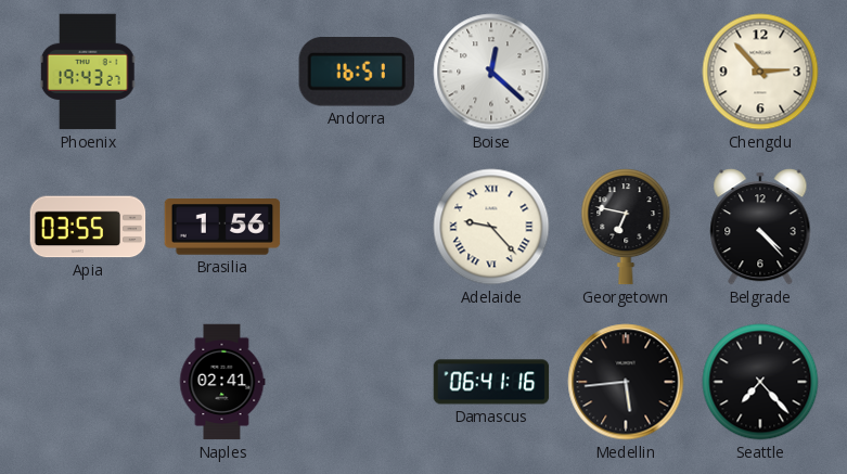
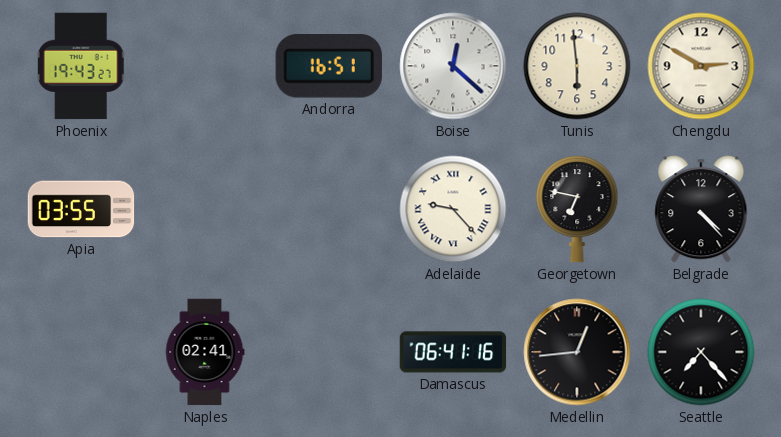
Tunis: none -> 5:59 (577, 66)
Chengdu: 2:53 -> 2:50 (701, 66)
Brasilia: 1:56 -> none (222, 227)
Medellin: 5:44 -> 12:44 (577, 352)
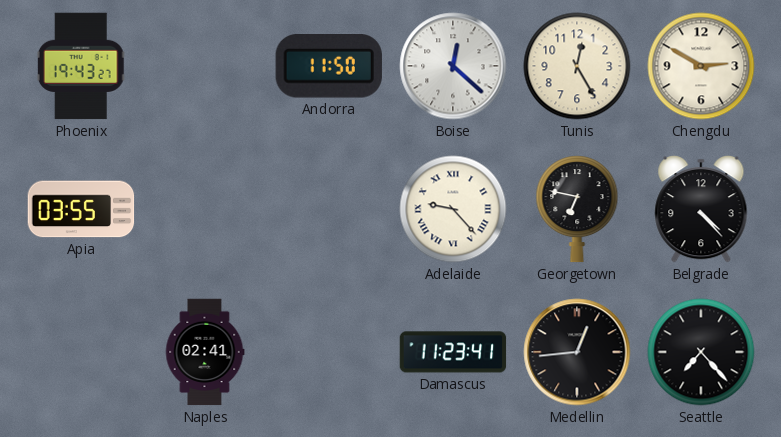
Andorra: 16:51 -> 11:50 (329, 67)
Tunis: 5:59 -> 12:25 (577, 66)
Damascus: 06:41 -> 11:23 (453, 352)
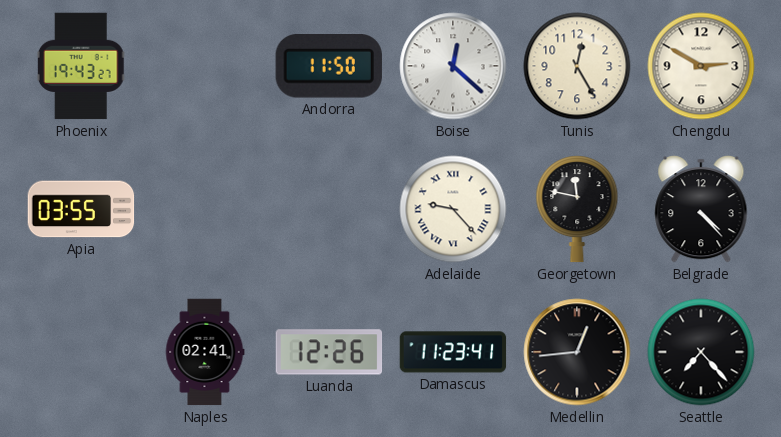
Georgetown: 6:47 -> 11:47 (577, 209)
Luanda: none -> 12:26 (329, 352)
